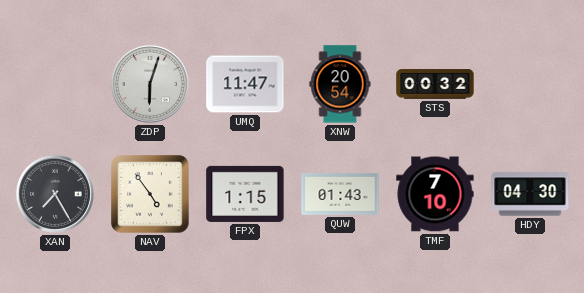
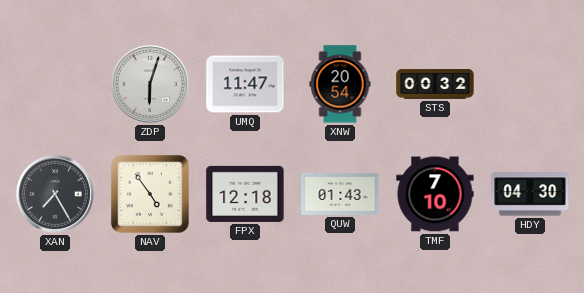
FPX: 1:15 -> 12:18 (245, 194)
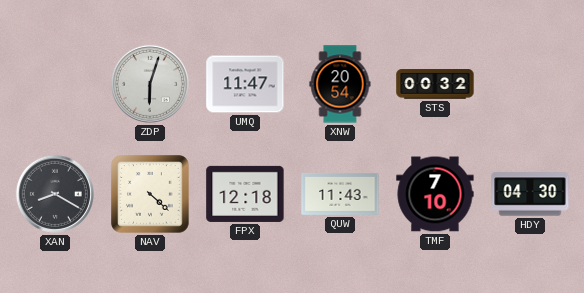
XAN: 7:25 -> 8:20 (55, 194)
NAV: 4:54 -> 4:22 (150, 194)
QUW: 01:43 -> 11:43 (340, 194)
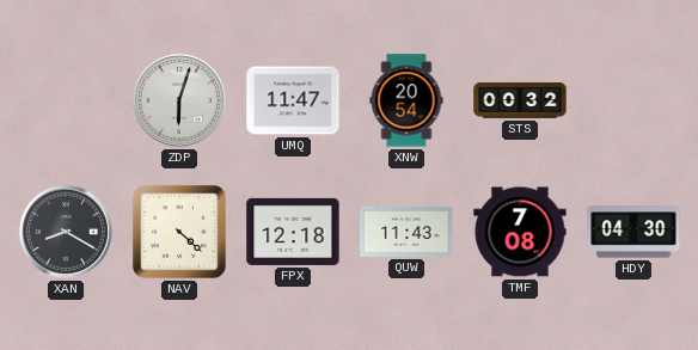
TMF: 7:10 -> 7:08 (520, 232)
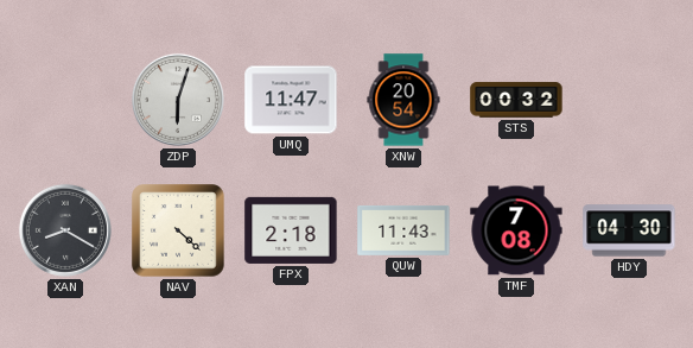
FPX: 12:18 -> 2:18 (291, 230)
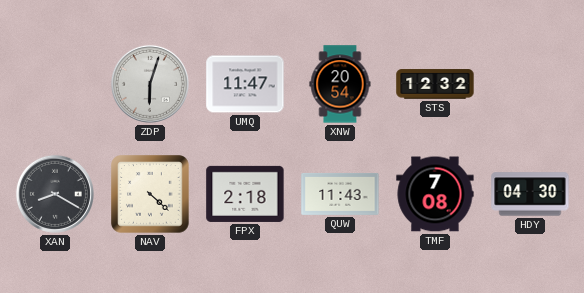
STS: 00:32 -> 12:32 (435, 84)
